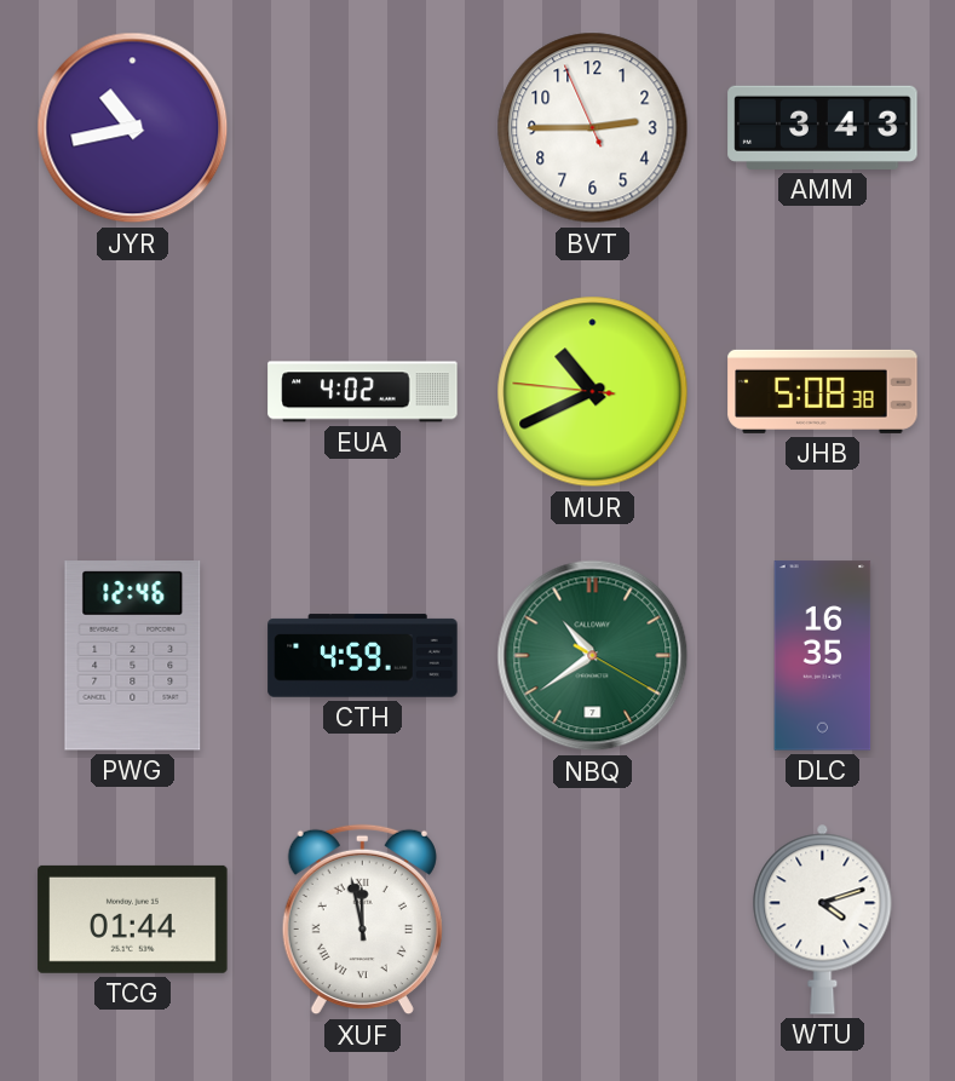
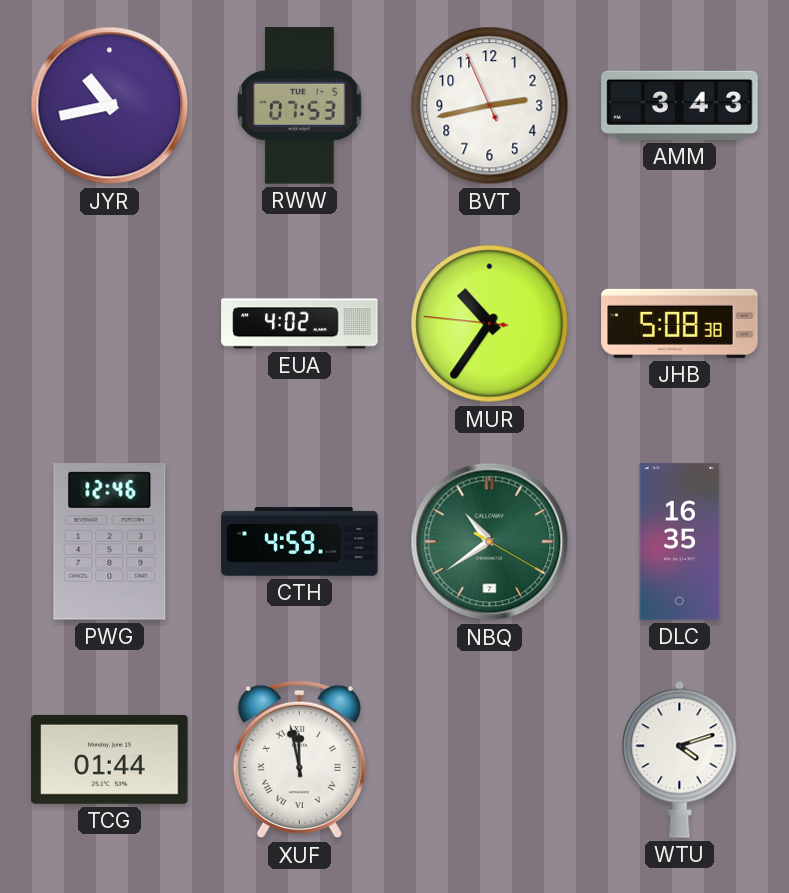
RWW: none -> 07:53 (300, 106)
BVT: 2:44 -> 2:42 (490, 106)
MUR: 10:40 -> 10:35 (490, 324)
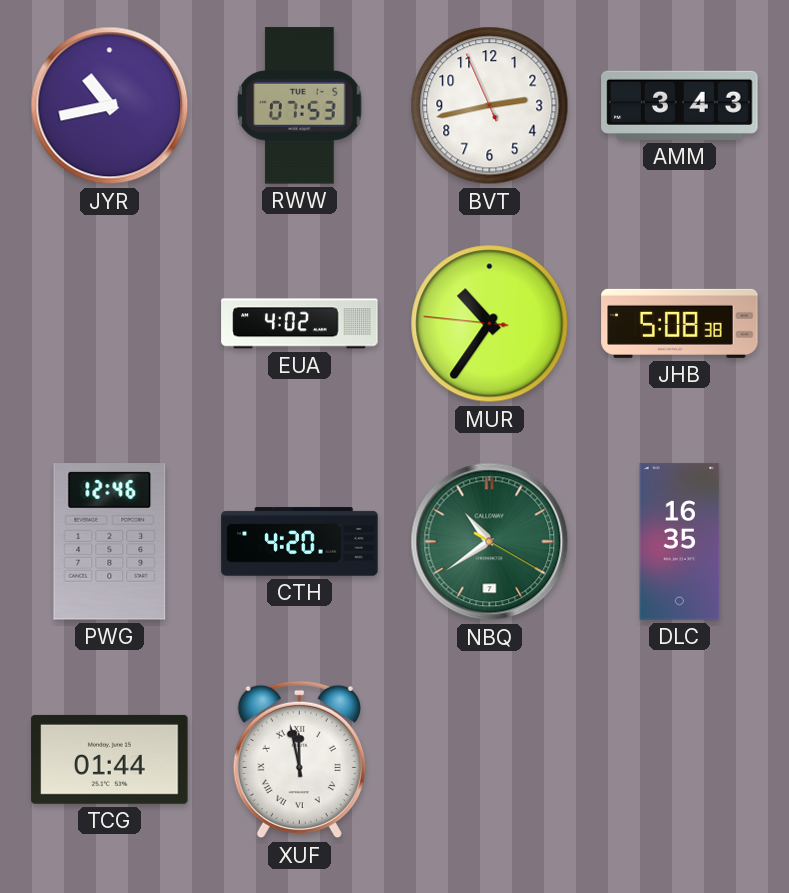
CTH: 4:59 -> 4:20 (300, 542)
WTU: 4:12 -> none (680, 759)
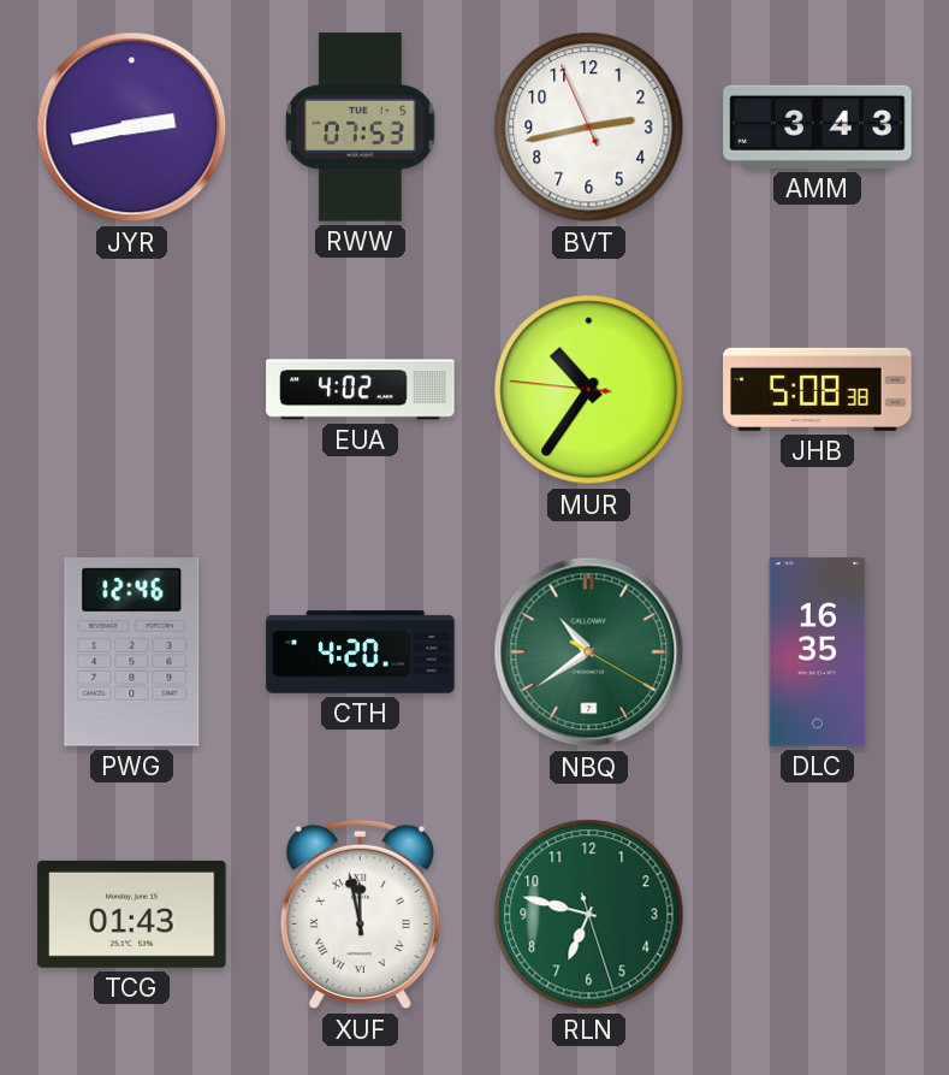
JYR: 10:43 -> 2:43 (132, 128)
TCG: 01:44 -> 01:43 (132, 914)
RLN: none -> 6:47 (589, 915)
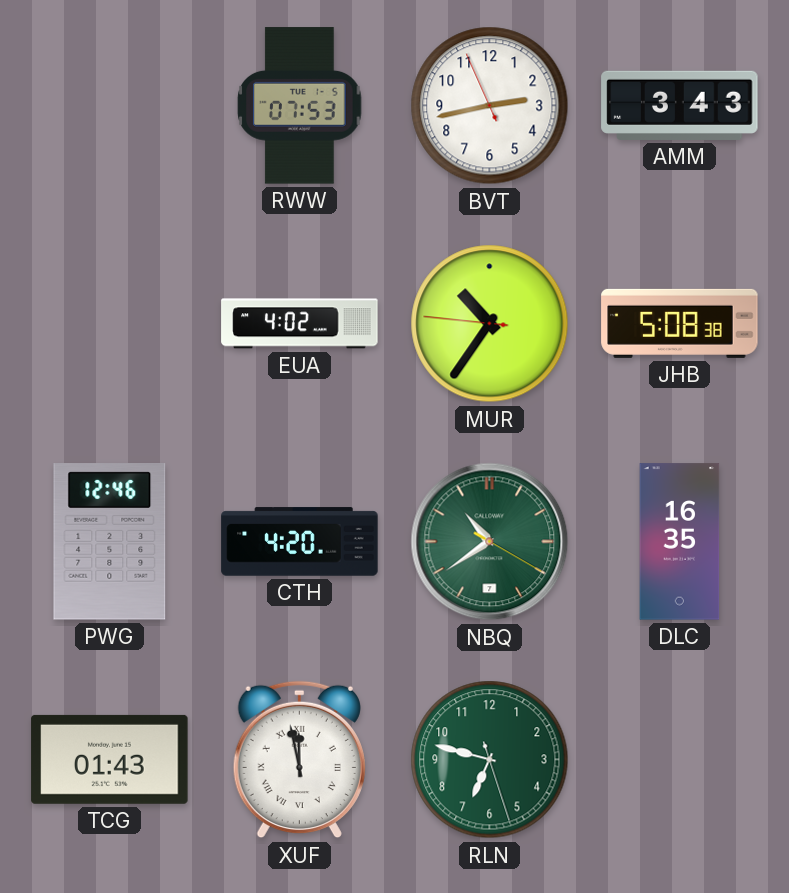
JYR: 2:43 -> none (132, 128)
